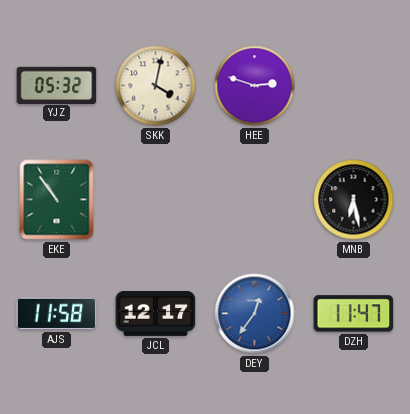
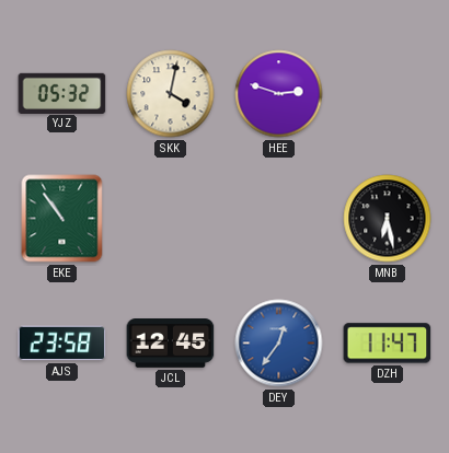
AJS: 11:58 -> 23:58 (62, 344)
JCL: 12:17 -> 12:45 (171, 344)
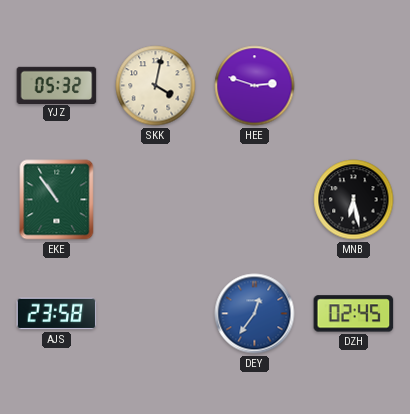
JCL: 12:45 -> none (171, 344)
DZH: 11:47 -> 02:45 (354, 314)
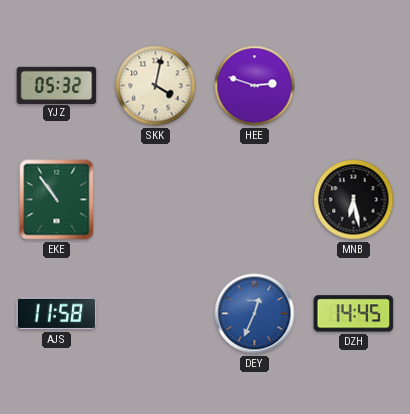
AJS: 23:58 -> 11:58 (57, 314)
DEY: 12:36 -> 12:34 (255, 314)
DZH: 02:45 -> 14:45 (354, 314)
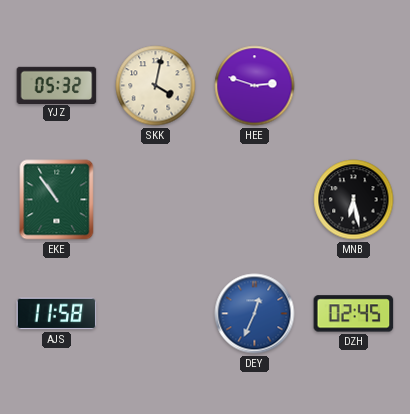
DZH: 14:45 -> 02:45 (354, 314)
